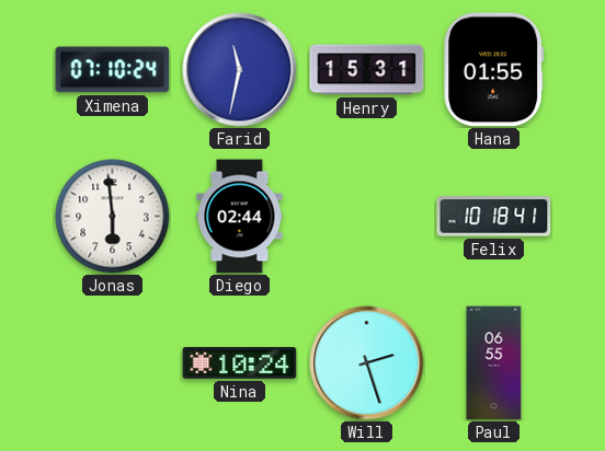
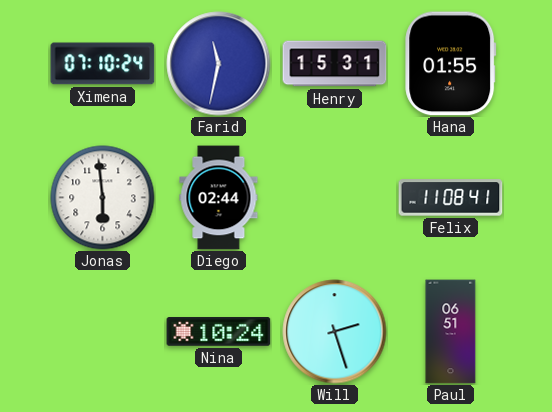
Felix: 10:18 -> 11:08 (451, 198)
Paul: 06:55 -> 06:51 (451, 332)
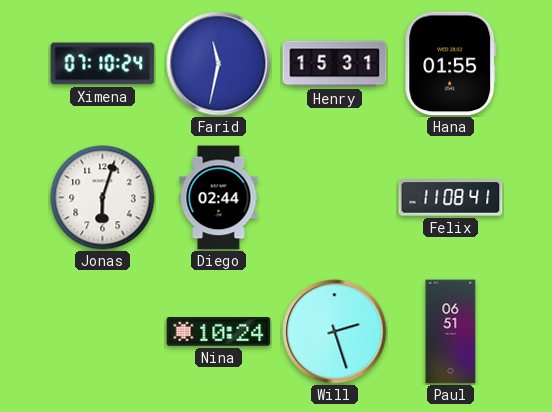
Jonas: 5:59 -> 6:03 (103, 198)
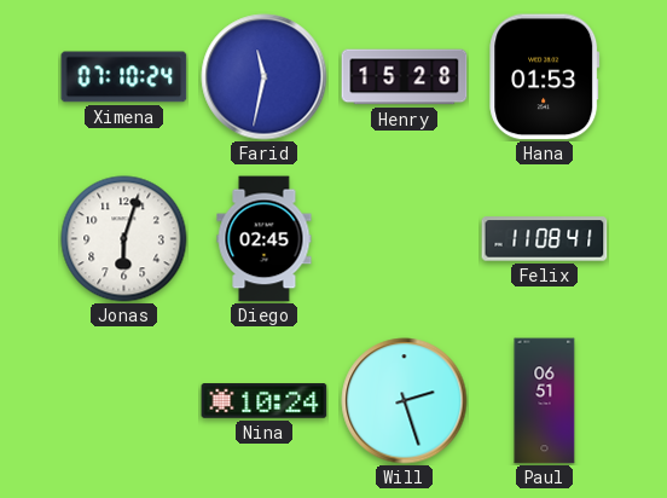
Henry: 15:31 -> 15:28 (405, 77)
Hana: 01:55 -> 01:53 (545, 77)
Diego: 02:44 -> 02:45 (265, 239)
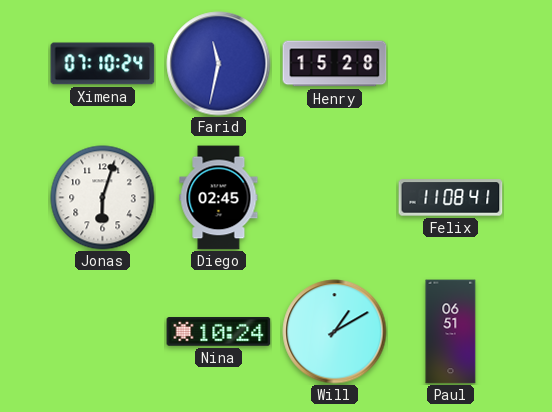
Hana: 01:53 -> none (545, 77)
Will: 2:27 -> 1:10 (335, 332)
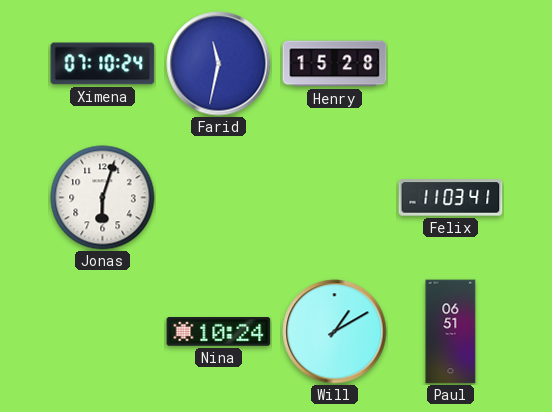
Diego: 02:45 -> none (219, 198)
Felix: 11:08 -> 11:03 (451, 198)
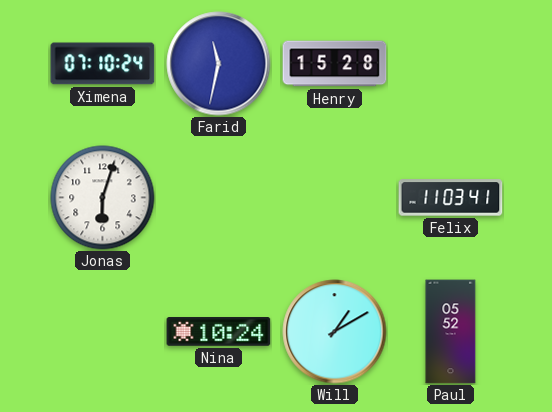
Paul: 06:51 -> 05:52 (451, 332)
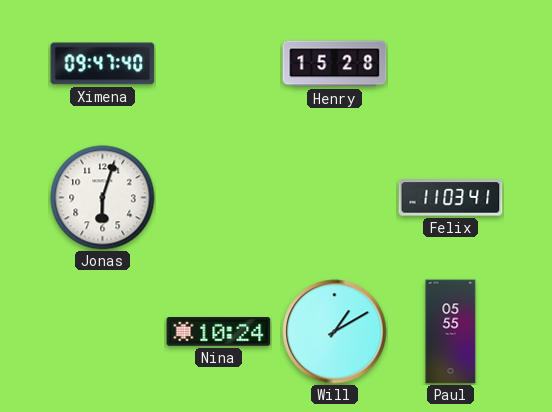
Ximena: 07:10 -> 09:47 (103, 64)
Farid: 11:32 -> none (219, 64)
Paul: 05:52 -> 05:55 (451, 332)
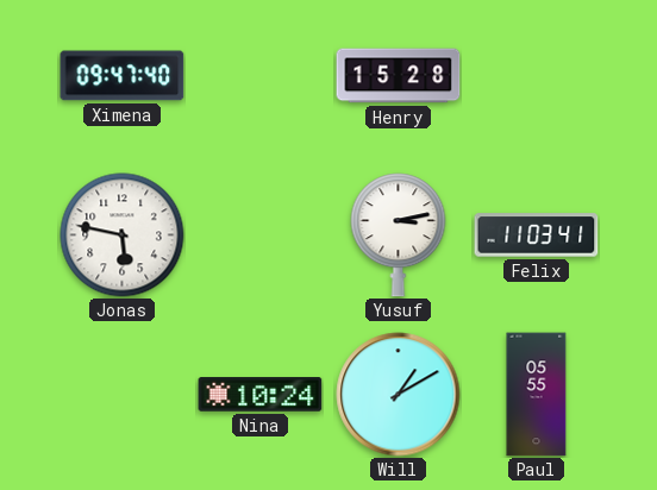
Jonas: 6:03 -> 5:47 (123, 235)
Yusuf: none -> 3:13 (399, 235)
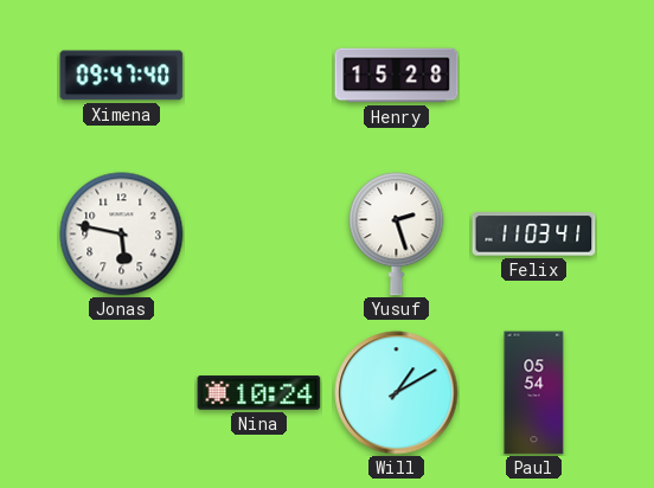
Yusuf: 3:13 -> 2:27 (397, 235)
Paul: 05:55 -> 05:54 (534, 393)
